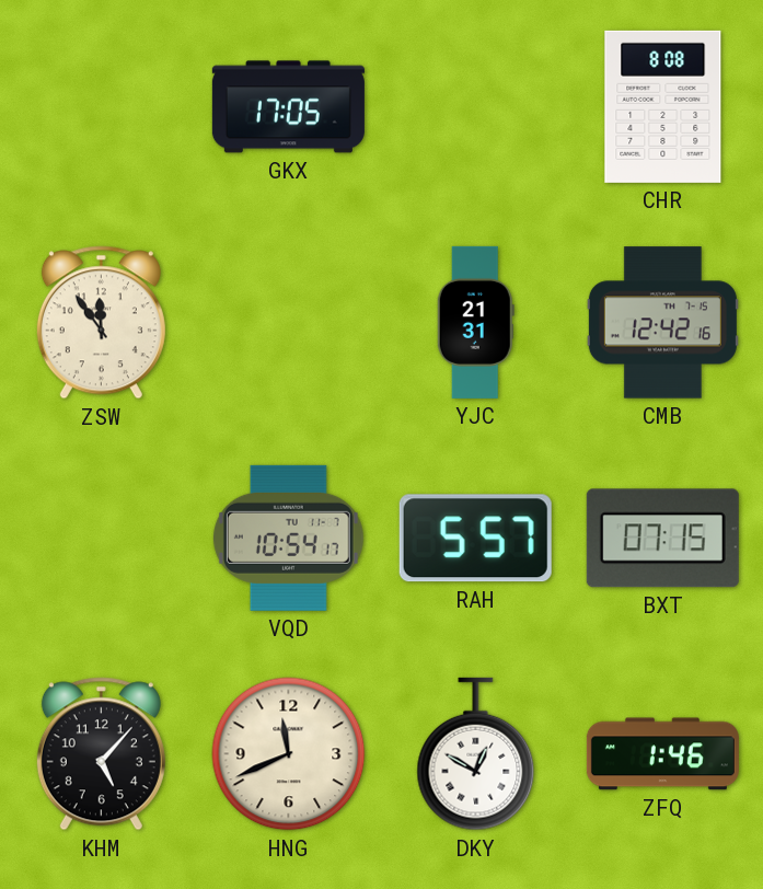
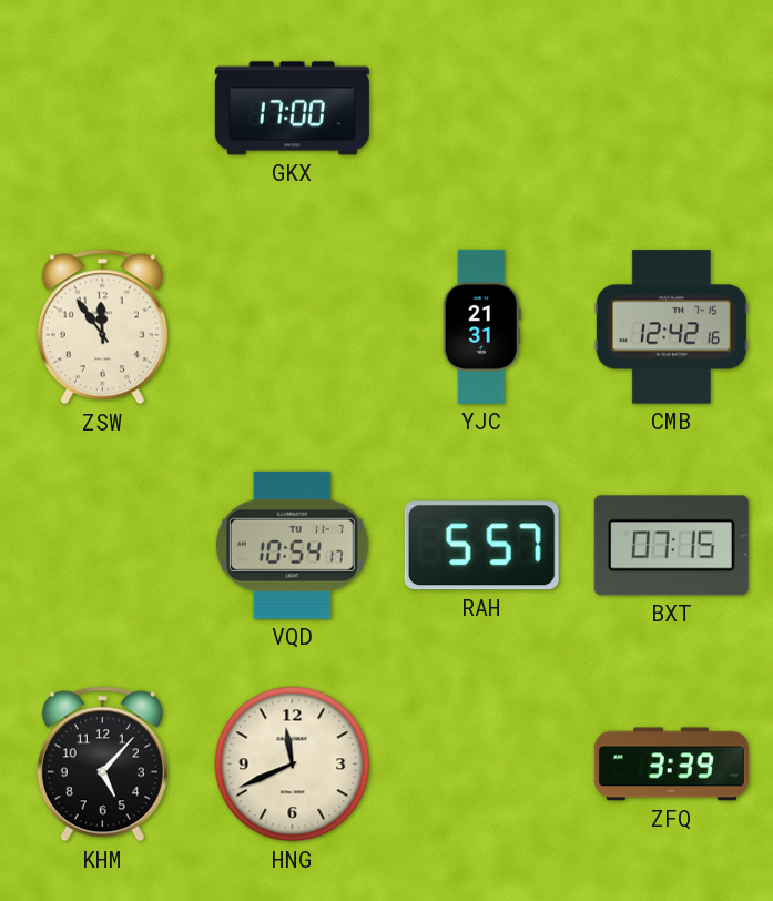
GKX: 17:05 -> 17:00 (292, 109)
CHR: 8:08 -> none (663, 106)
DKY: 12:50 -> none (476, 754)
ZFQ: 1:46 -> 3:39 (671, 765)
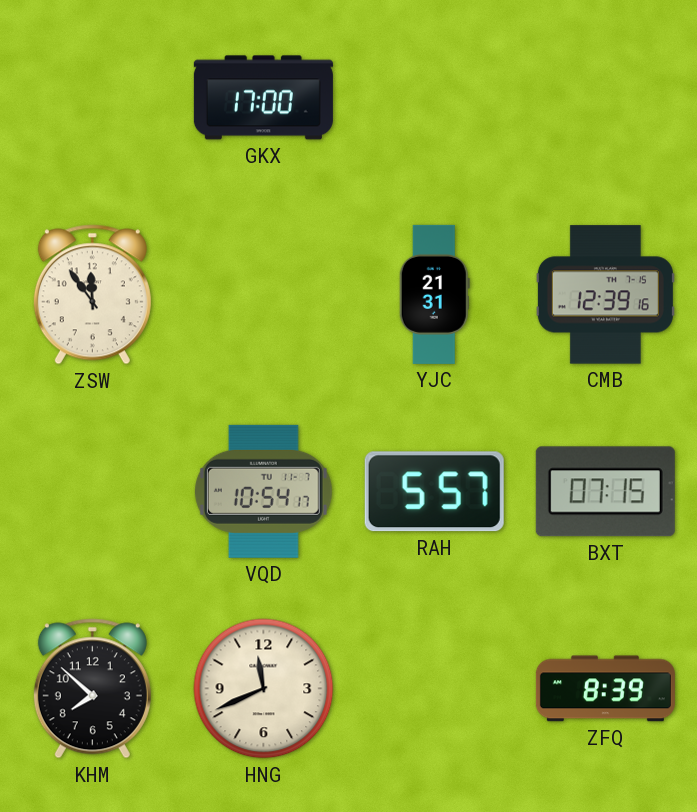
CMB: 12:42 -> 12:39 (605, 295)
KHM: 5:07 -> 7:52 (92, 689)
ZFQ: 3:39 -> 8:39 (605, 689)
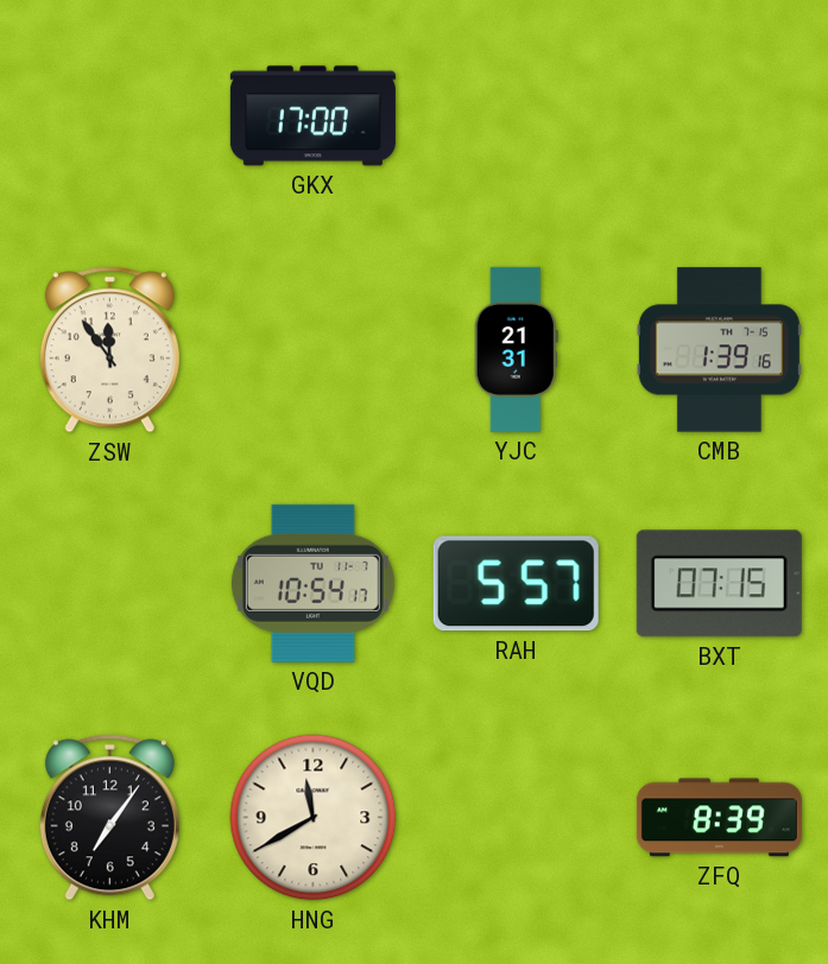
CMB: 12:39 -> 1:39 (719, 350)
KHM: 7:52 -> 7:06 (109, 818)
HNG: 11:41 -> 11:40 (314, 818)
